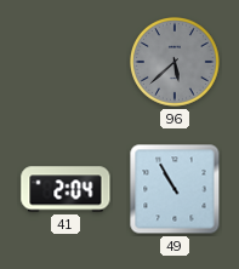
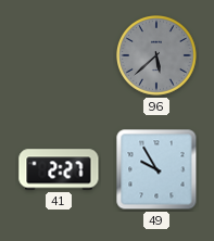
41: 2:04 -> 2:27 (59, 169)
49: 10:55 -> 9:55 (156, 169)
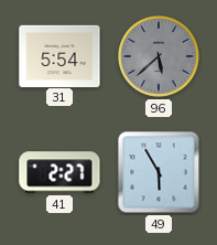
31: none -> 5:54 (59, 55)
49: 9:55 -> 5:55 (159, 172)
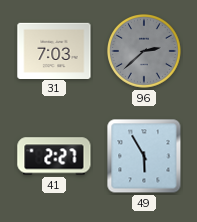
31: 5:54 -> 7:03 (54, 50)
96: 5:38 -> 2:38 (145, 52)
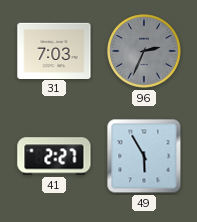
96: 2:38 -> 2:34 (145, 52)
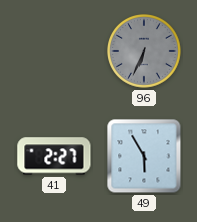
31: 7:03 -> none (54, 50)
96: 2:34 -> 6:34 (145, 52)
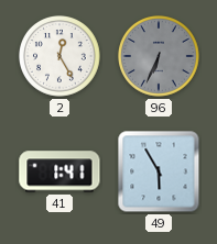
2: none -> 12:25 (61, 57)
41: 2:27 -> 1:41 (59, 171)
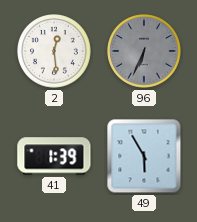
2: 12:25 -> 12:29 (55, 52)
41: 1:41 -> 1:39 (54, 156)
